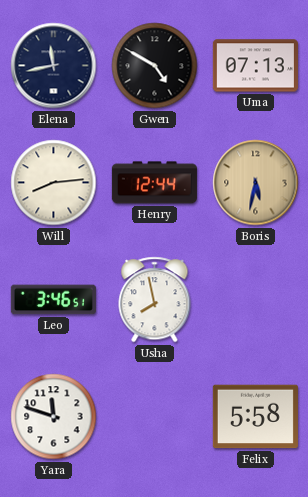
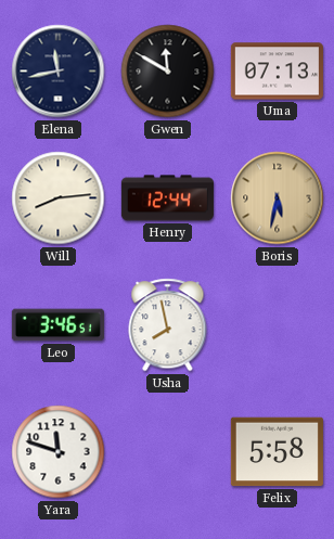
Gwen: 4:50 -> 11:50 (168, 72)
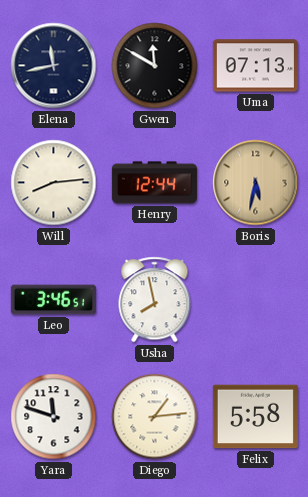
Diego: none -> 1:14 (155, 417)
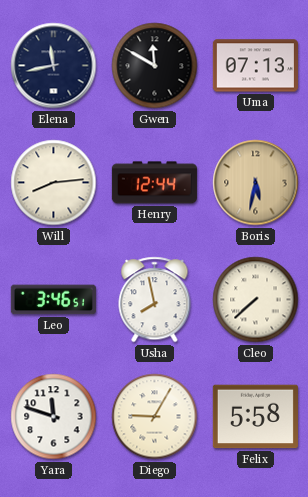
Cleo: none -> 7:38 (256, 300)
Diego: 1:14 -> 9:05 (155, 417)
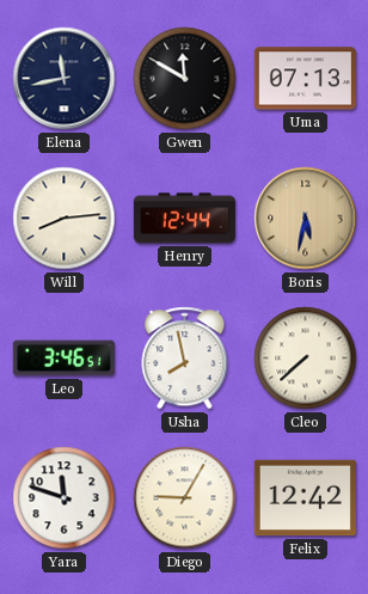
Felix: 5:58 -> 12:42 (305, 498)
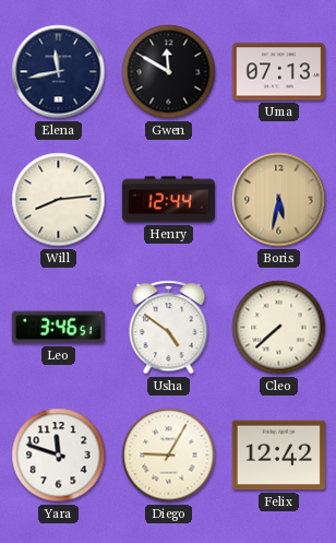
Usha: 7:58 -> 4:51 (169, 328)
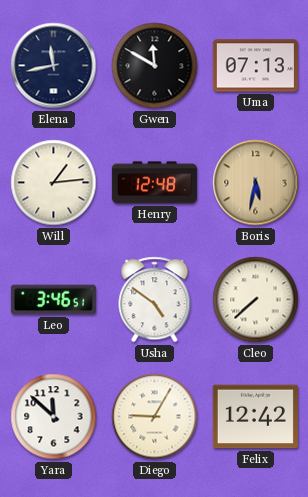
Will: 8:14 -> 1:14 (54, 183)
Henry: 12:44 -> 12:48 (154, 183)
Yara: 11:48 -> 11:52 (54, 417)
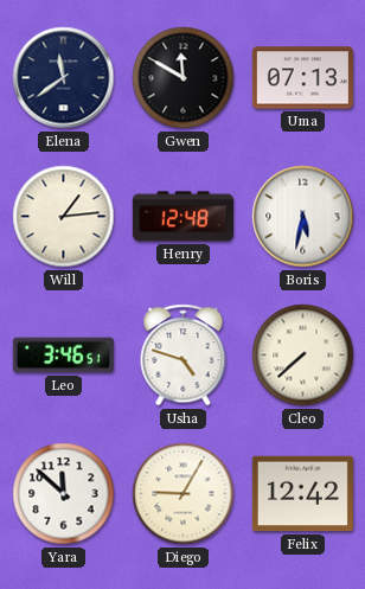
Elena: 11:43 -> 11:39 (64, 78)
Boris dial: champagne -> white (303, 217)
Usha: 4:51 -> 4:48 (184, 356)
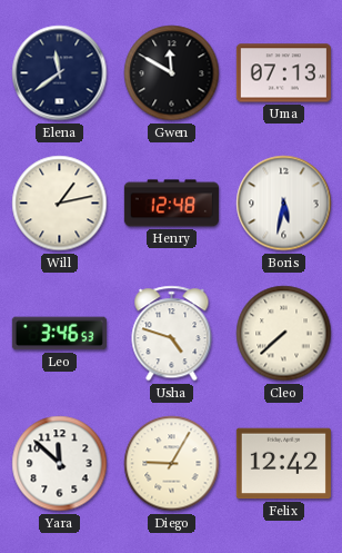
Will: 1:14 -> 1:13 (60, 204)
Leo: 3:46:51 -> 3:46:53 (59, 334)
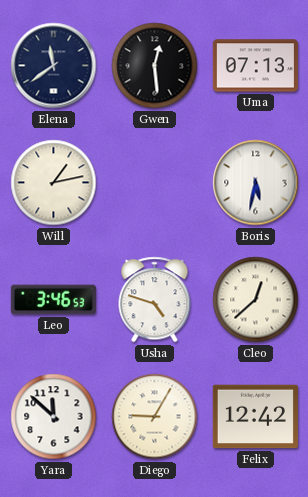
Gwen: 11:50 -> 12:29 (155, 66)
Henry: 12:48 -> none (171, 204)
Cleo: 7:38 -> 12:38 (256, 300)
